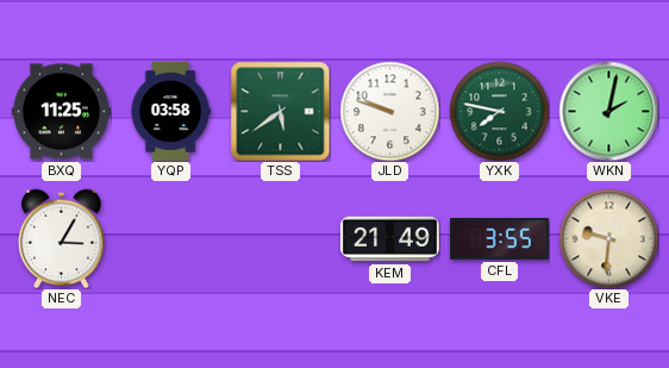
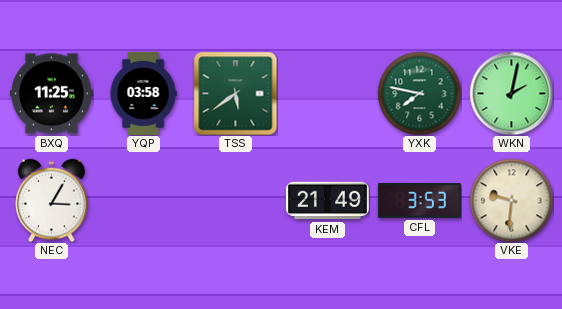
JLD: 9:48 -> none (389, 111)
CFL: 3:55 -> 3:53 (419, 201)
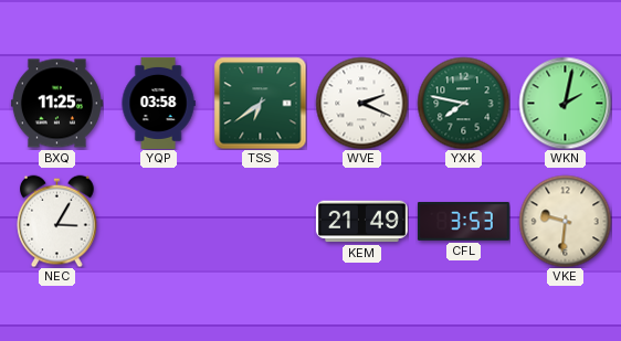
TSS: 5:39 -> 6:39 (260, 103)
WVE: none -> 2:19 (361, 103)
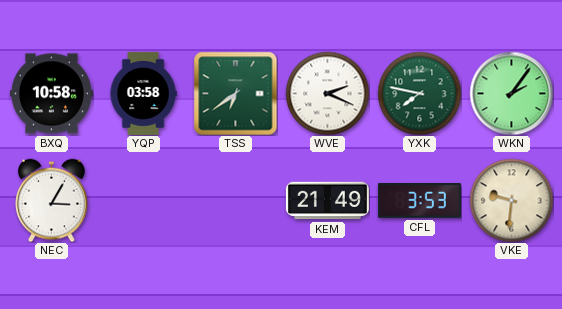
BXQ: 11:25 -> 10:58 (51, 94)
WKN: 2:02 -> 2:06 (511, 93)
